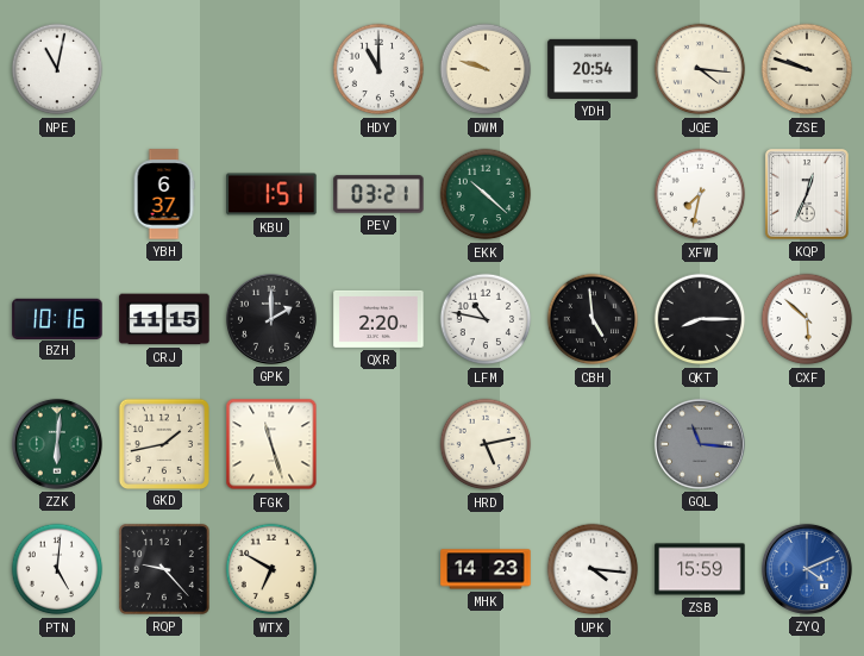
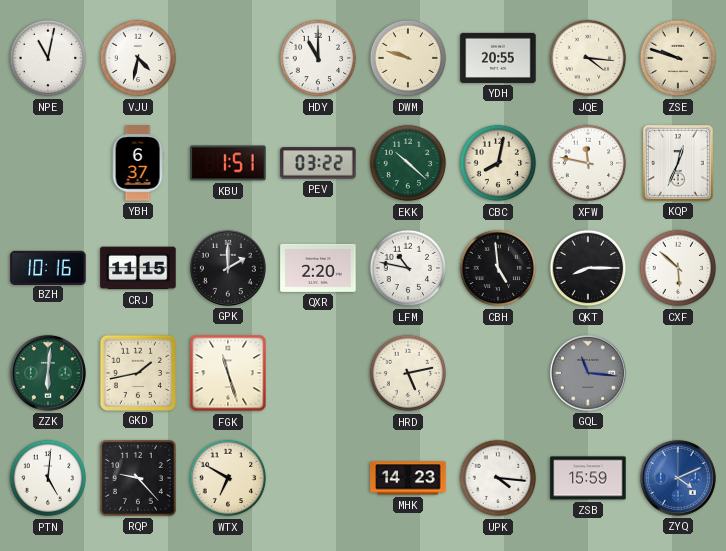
VJU: none -> 4:32 (138, 58)
YDH: 20:54 -> 20:55 (498, 58)
PEV: 03:21 -> 03:22 (318, 163)
CBC: none -> 8:02 (498, 163)
XFW: 7:32 -> 11:47 (588, 163)
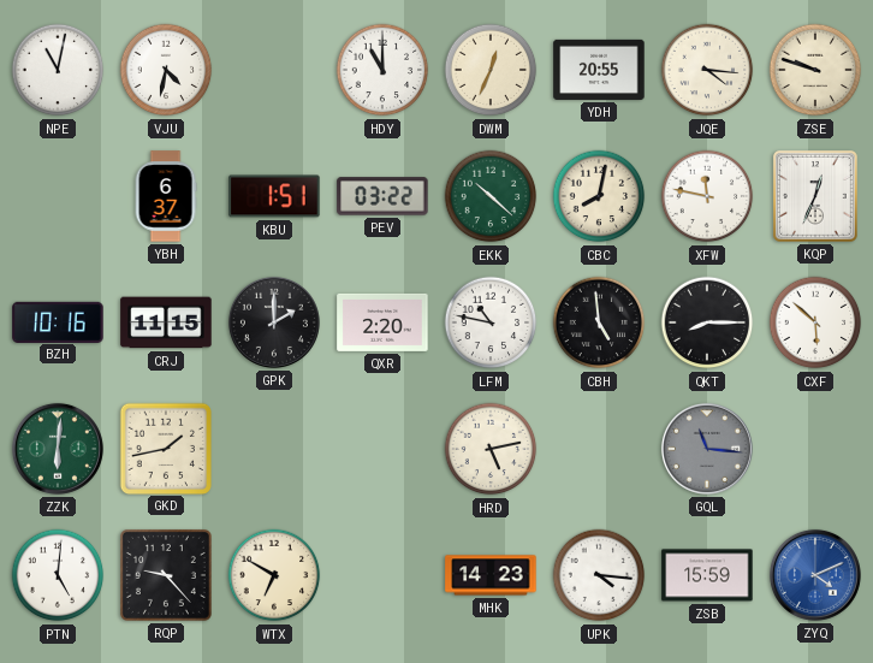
DWM: 9:48 -> 12:34 (491, 70)
FGK: 11:27 -> none (228, 373)
